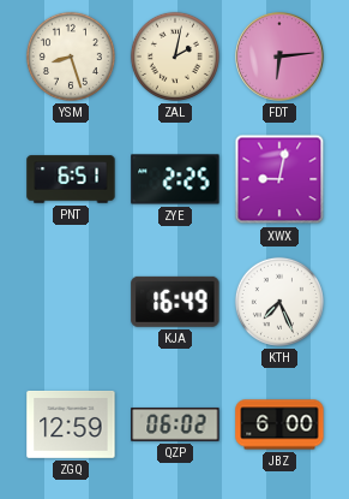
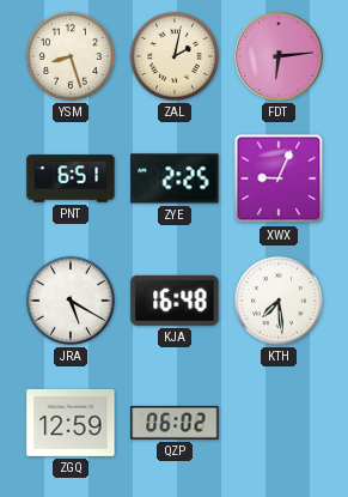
XWX: 9:02 -> 9:04 (279, 178)
JRA: none -> 5:20 (71, 301)
KJA: 16:49 -> 16:48 (175, 301)
KTH: 7:26 -> 7:29 (279, 301)
JBZ: 6:00 -> none (279, 424)
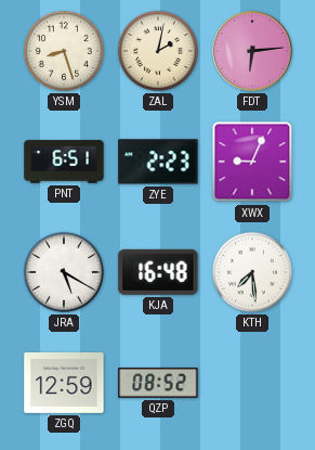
ZYE: 2:25 -> 2:23 (158, 162)
QZP: 06:02 -> 08:52 (158, 383)
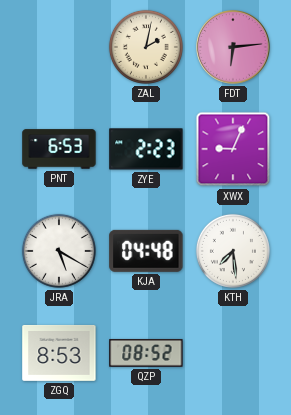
YSM: 8:27 -> none (64, 51)
PNT: 6:51 -> 6:53 (59, 149)
KJA: 16:48 -> 04:48 (146, 251)
ZGQ: 12:59 -> 8:53 (59, 353)
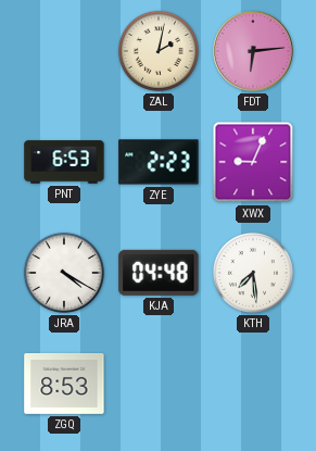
JRA: 5:20 -> 4:20 (64, 273)
QZP: 08:52 -> none (146, 353)
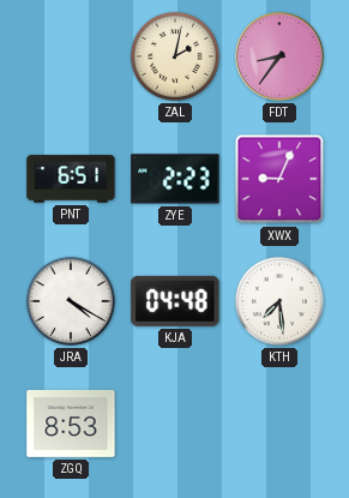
FDT: 6:14 -> 8:36 (279, 56)
PNT: 6:53 -> 6:51 (71, 179)
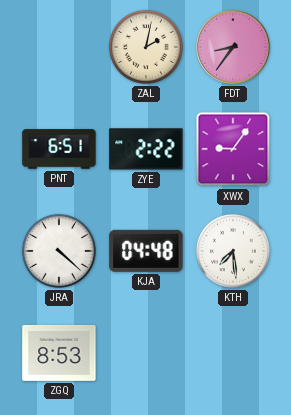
ZYE: 2:23 -> 2:22 (146, 149)
XWX: 9:04 -> 9:06 (233, 149)
JRA: 4:20 -> 4:22 (59, 251)
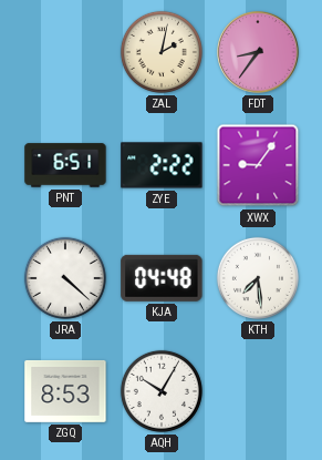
AQH: none -> 10:05 (162, 391)
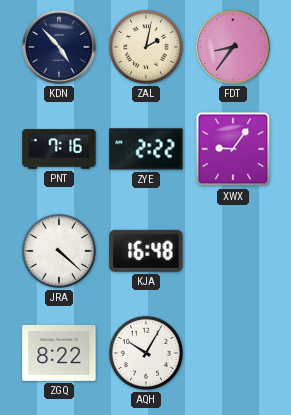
KDN: none -> 4:53 (59, 47)
PNT: 6:51 -> 7:16 (59, 149)
KJA: 04:48 -> 16:48 (146, 251)
KTH: 7:29 -> none (258, 278)
ZGQ: 8:53 -> 8:22 (59, 353)
